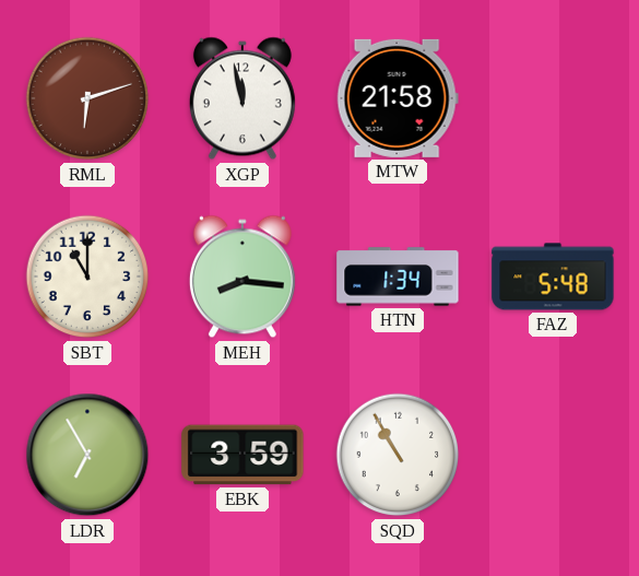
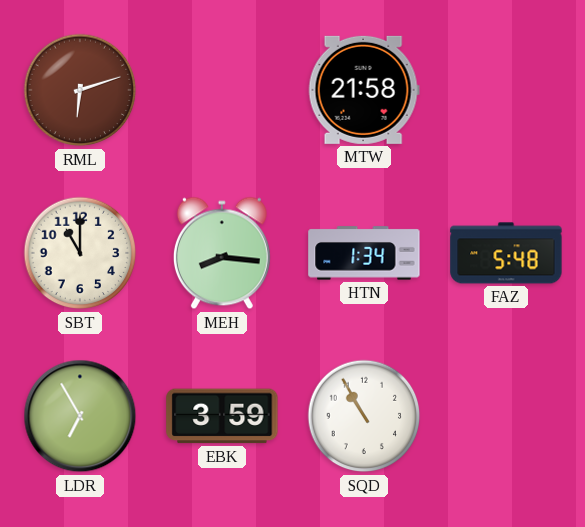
XGP: 11:58 -> none (242, 98)
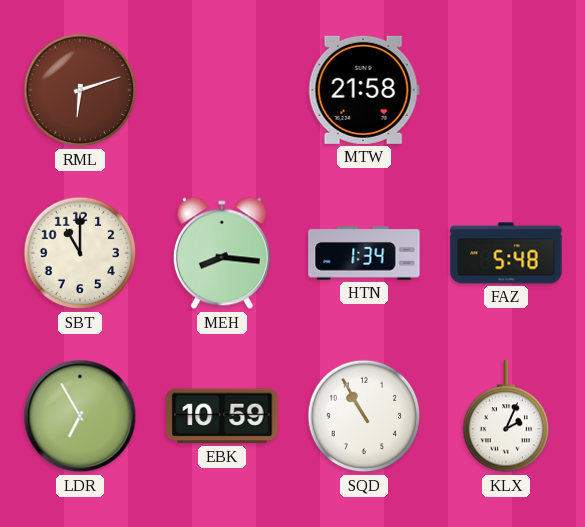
EBK: 3:59 -> 10:59 (222, 416)
KLX: none -> 2:04 (505, 417)
